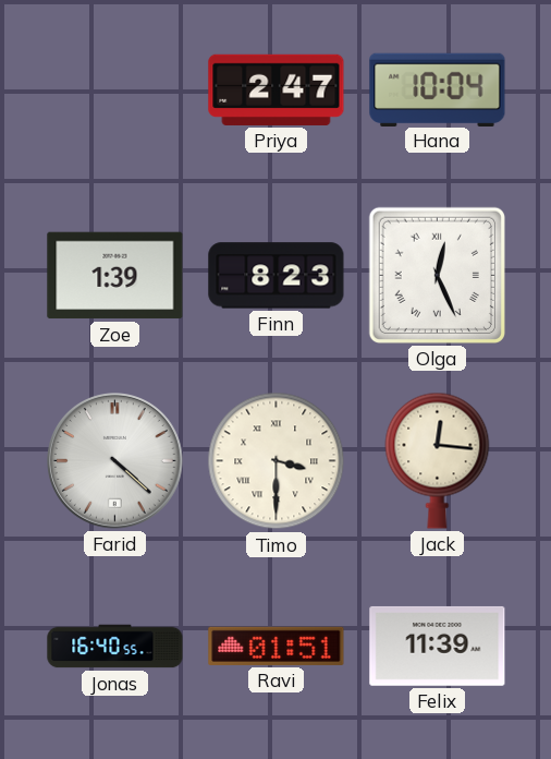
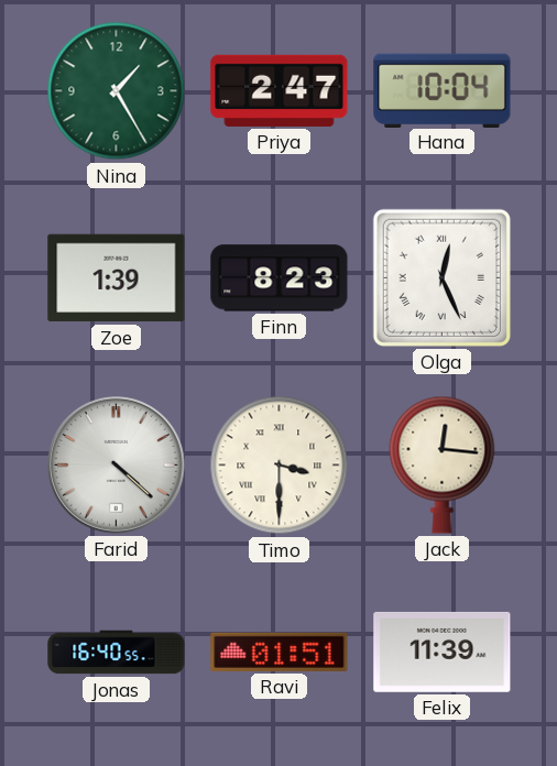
Nina: none -> 1:25 (117, 91)
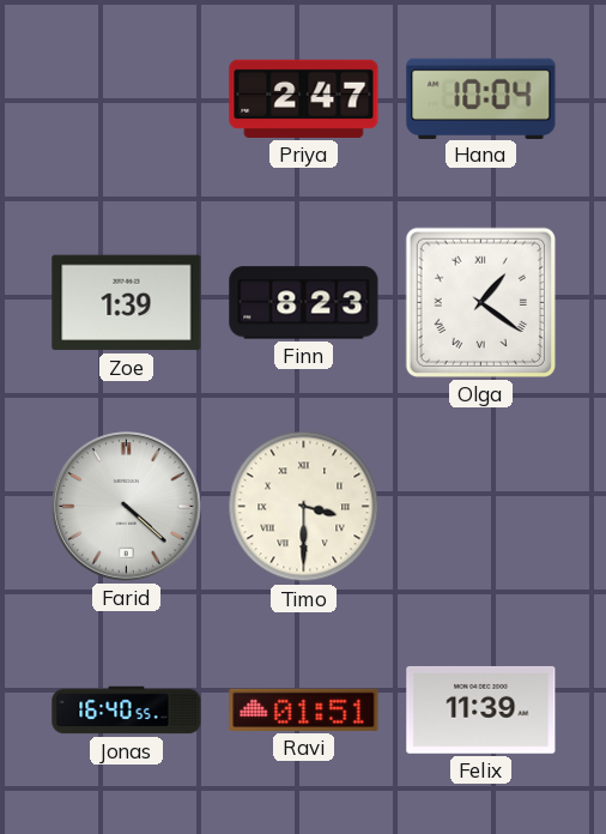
Nina: 1:25 -> none (117, 91)
Olga: 12:26 -> 1:21 (480, 302)
Jack: 12:16 -> none (443, 464)
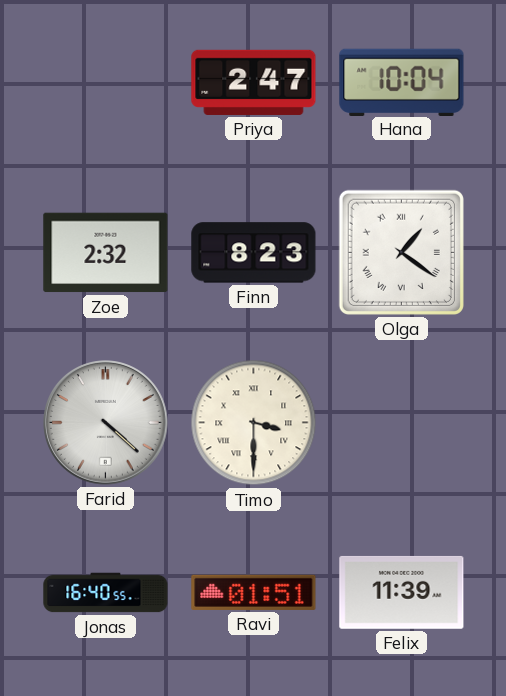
Zoe: 1:39 -> 2:32 (106, 253)
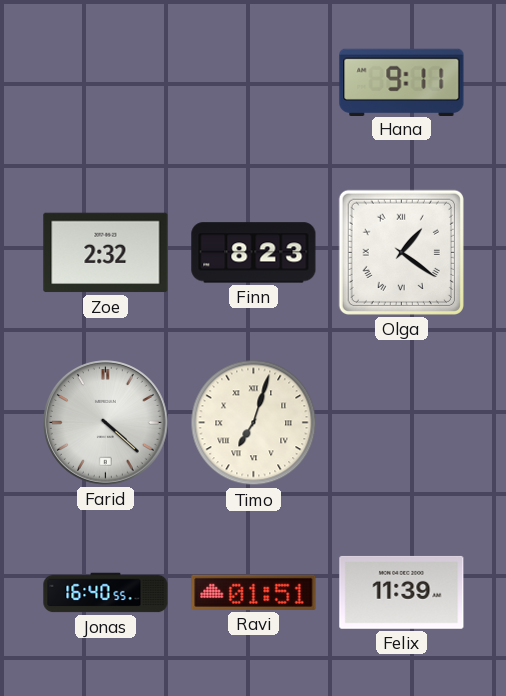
Priya: 2:47 -> none (254, 82)
Hana: 10:04 -> 9:11 (402, 82)
Timo: 3:30 -> 7:03 (254, 423)
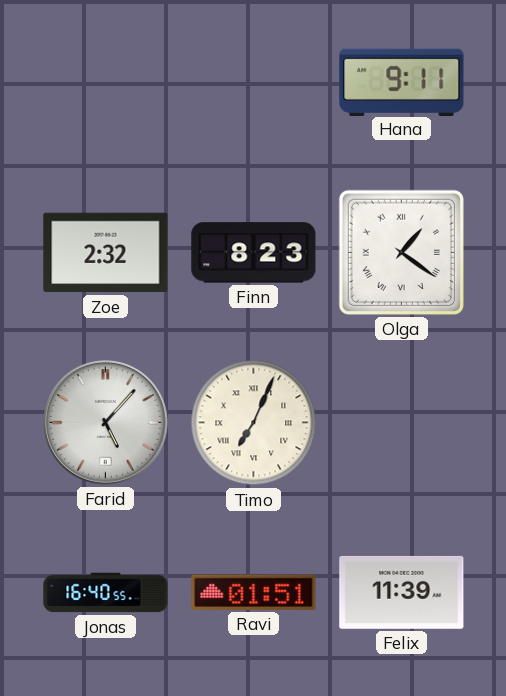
Farid: 4:22 -> 5:07 (106, 423)
Timo: 7:03 -> 7:04 (254, 423)
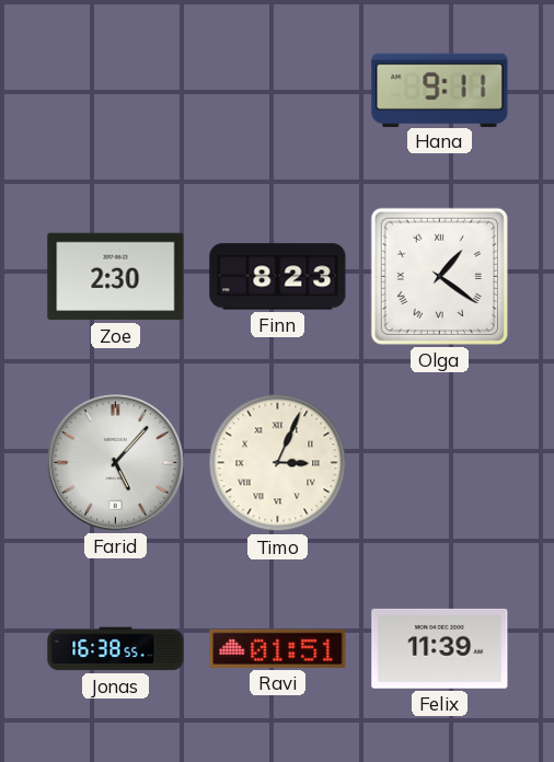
Zoe: 2:32 -> 2:30 (116, 277)
Timo: 7:04 -> 3:04 (278, 463)
Jonas: 16:40 -> 16:38 (116, 649)
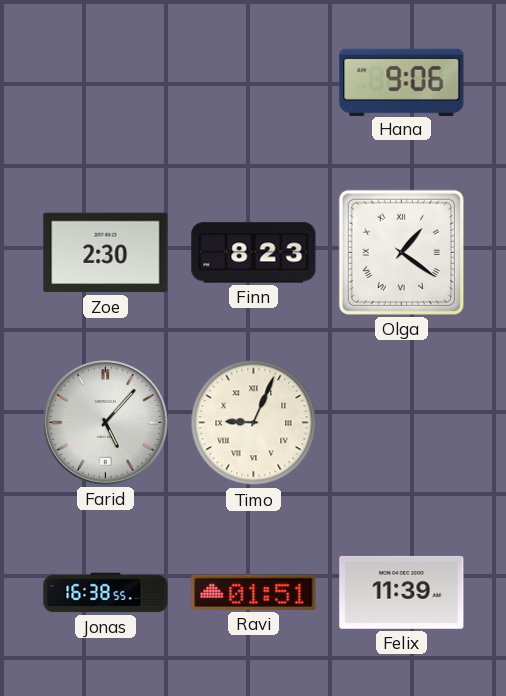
Hana: 9:11 -> 9:06 (402, 82)
Timo: 3:04 -> 9:04 (254, 423)
